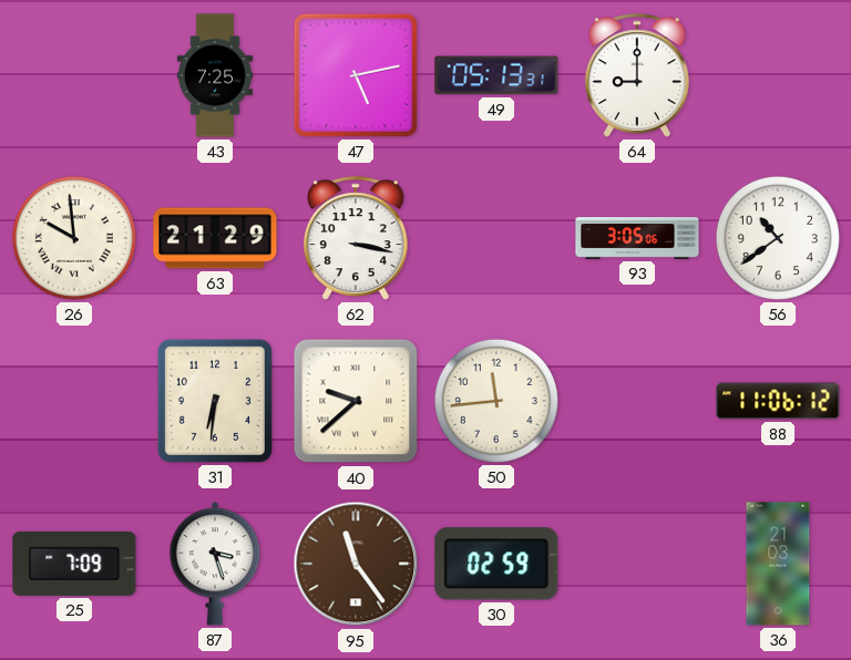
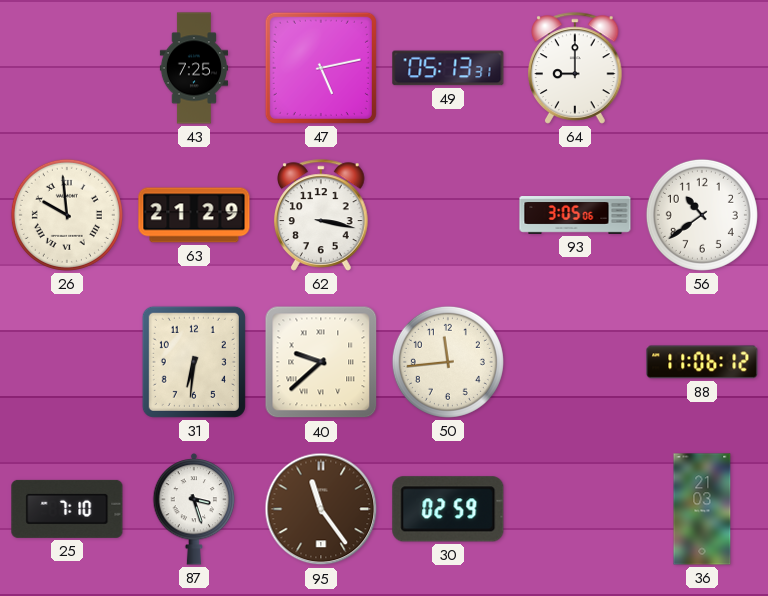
25: 7:09 -> 7:10 (67, 509)
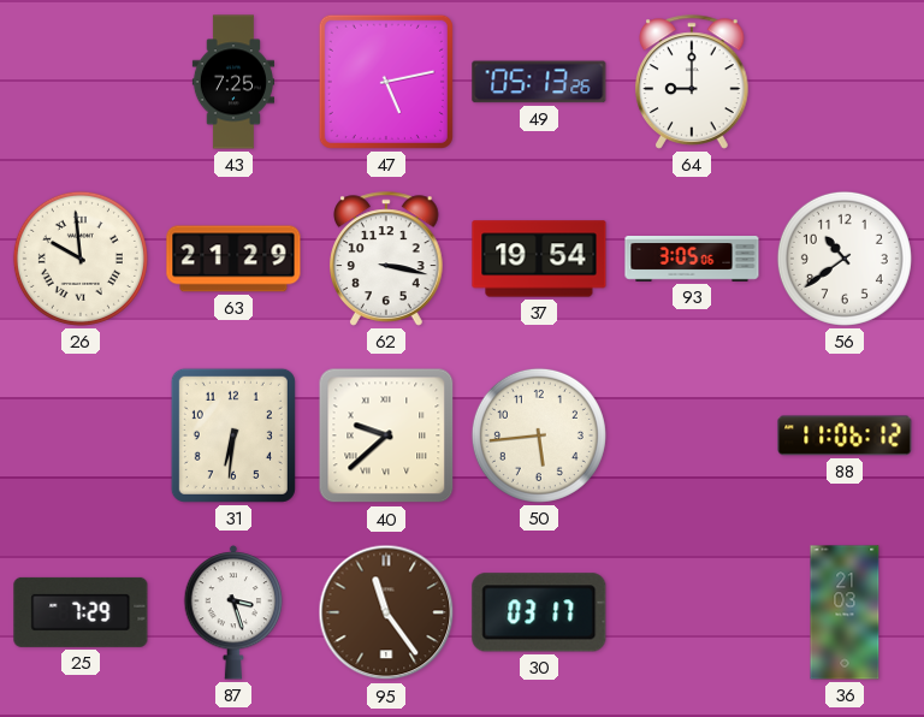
49: 05:13:31 -> 05:13:26 (539, 82)
37: none -> 19:54 (539, 259)
50: 11:44 -> 5:44 (539, 435)
25: 7:10 -> 7:29 (81, 612)
30: 02:59 -> 03:17 (539, 612)
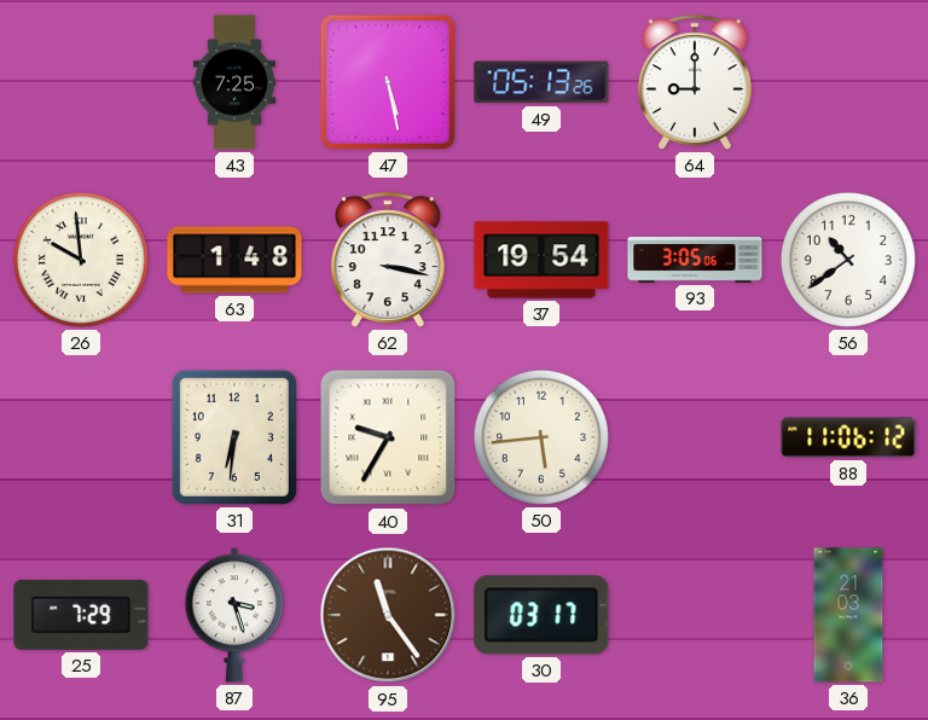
47: 5:13 -> 5:28 (388, 82)
63: 21:29 -> 1:48 (234, 260)
40: 9:38 -> 9:35 (388, 437)
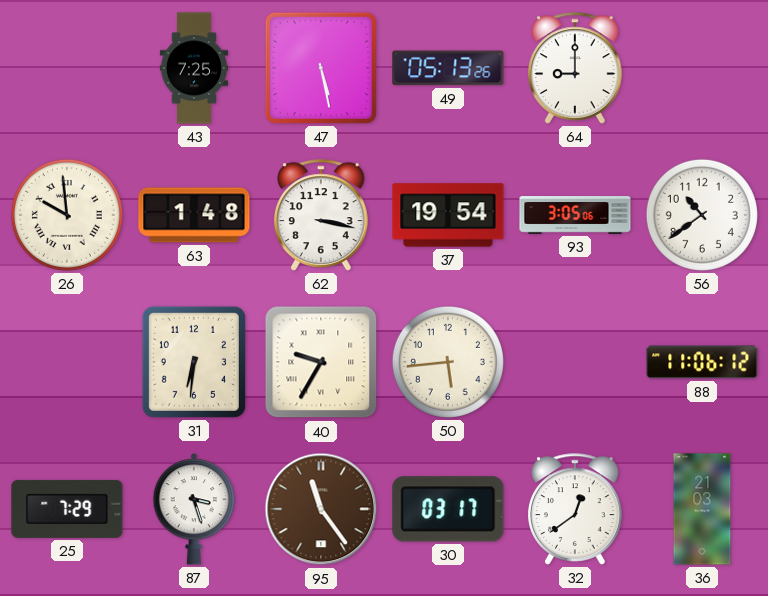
32: none -> 12:39 (575, 509)
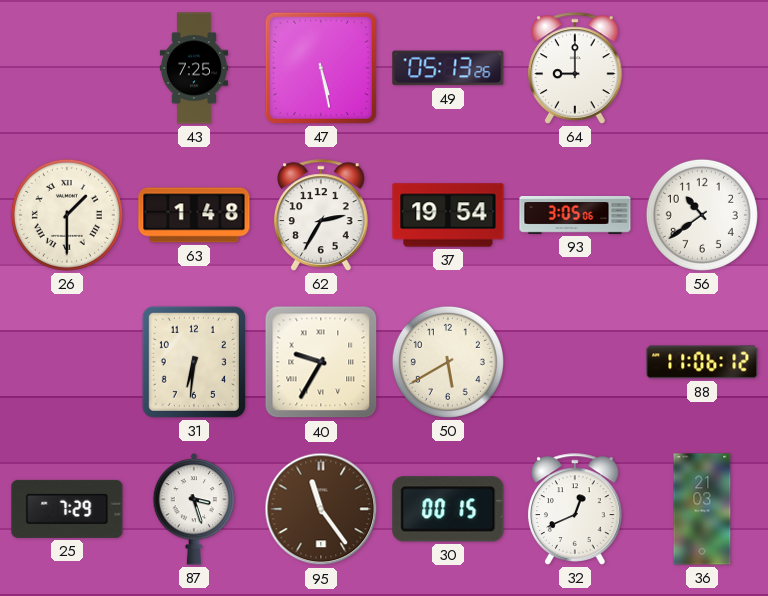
26: 9:59 -> 1:30 (67, 215)
62: 3:17 -> 2:35 (321, 215)
50: 5:44 -> 5:40 (448, 362)
30: 03:17 -> 00:15 (448, 509)
32: 12:39 -> 12:41 (575, 509)
